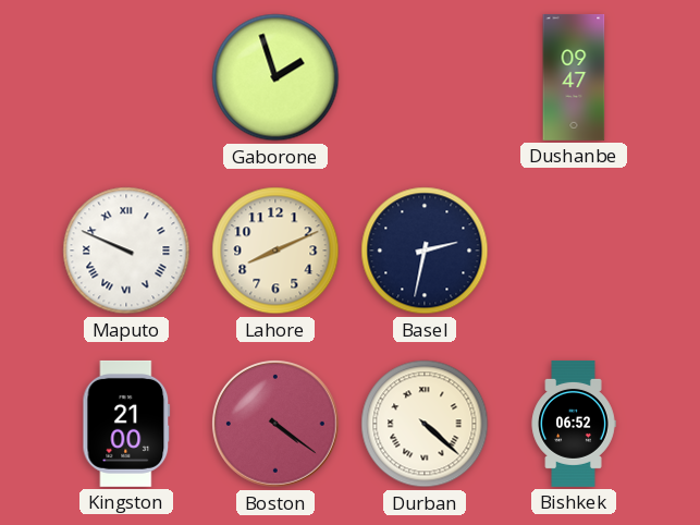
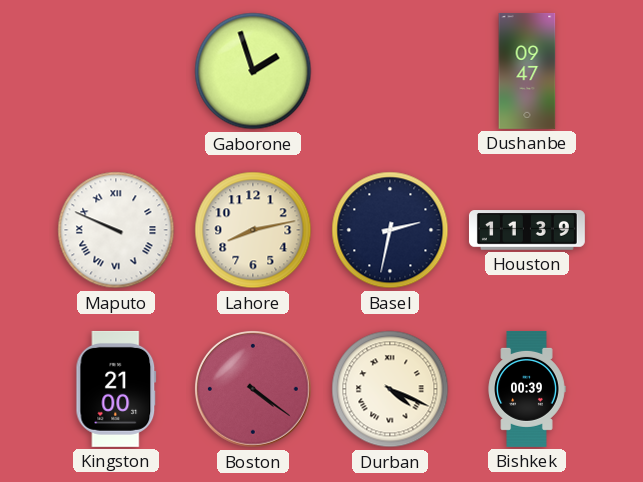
Lahore: 8:11 -> 8:13 (253, 230)
Houston: none -> 11:39 (527, 230)
Durban: 4:22 -> 4:19 (390, 389)
Bishkek: 06:52 -> 00:39 (527, 389)
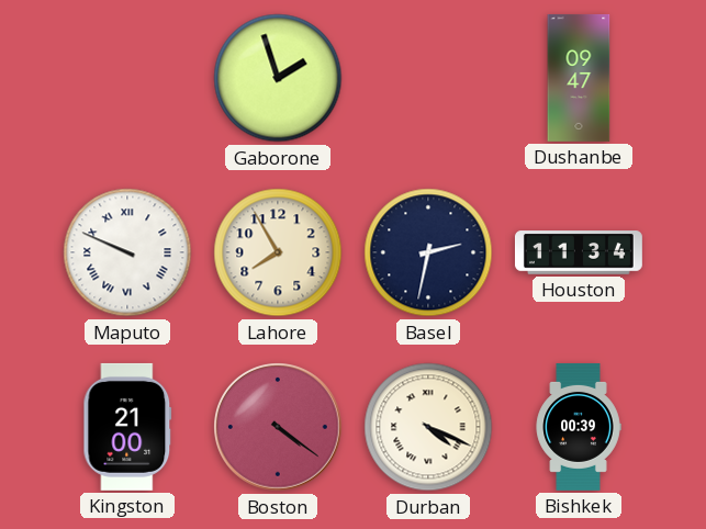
Lahore: 8:13 -> 7:55 (278, 252)
Houston: 11:39 -> 11:34 (579, 252)
